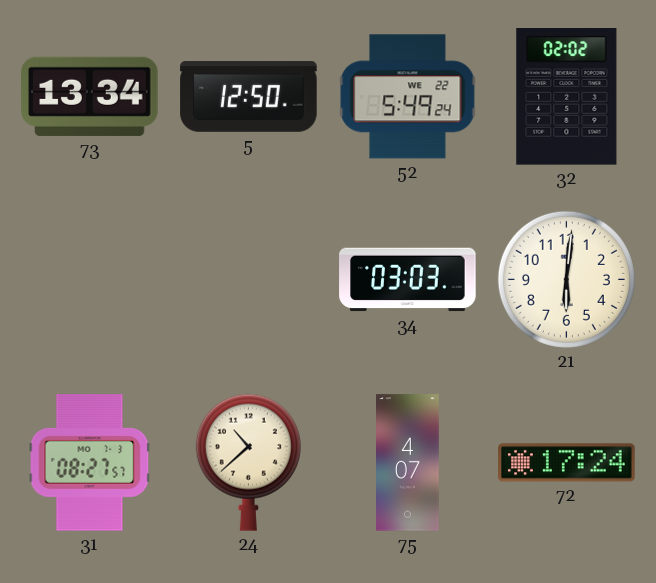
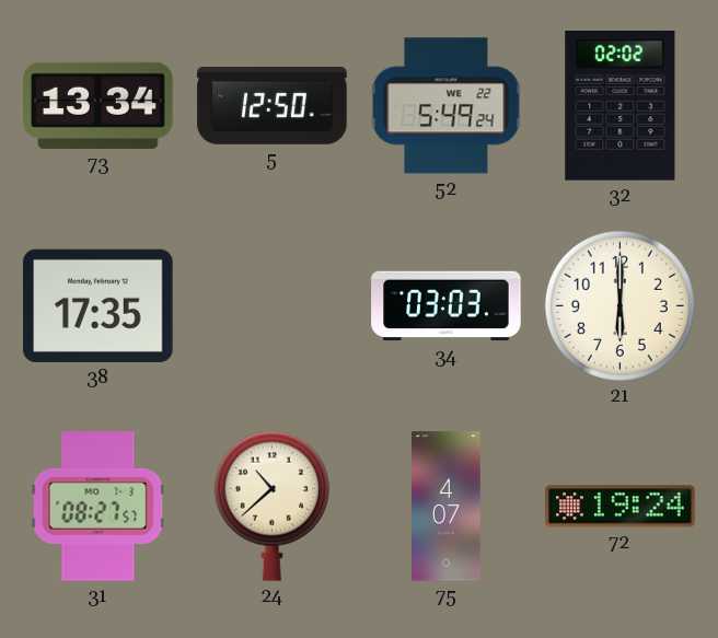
38: none -> 17:35 (99, 305)
21: 6:01 -> 6:00 (619, 305)
72: 17:24 -> 19:24 (621, 507)
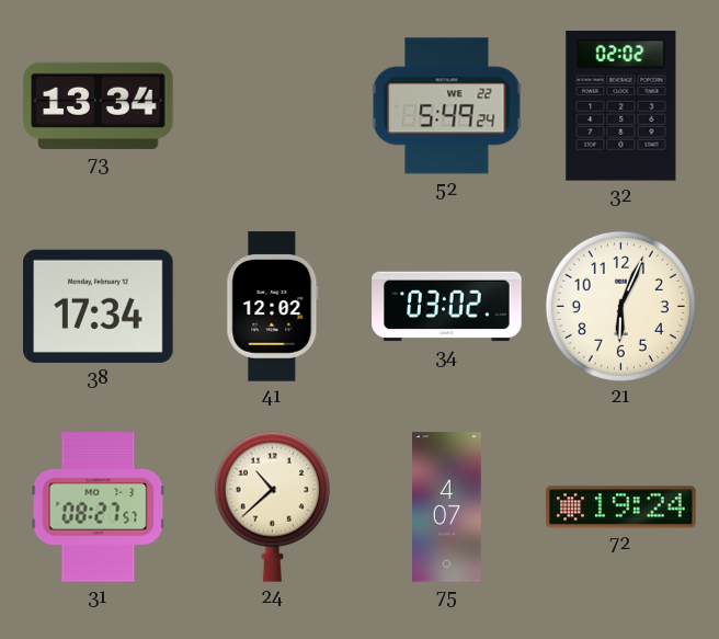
5: 12:50 -> none (273, 106)
38: 17:35 -> 17:34 (99, 306)
41: none -> 12:02 (273, 307)
34: 03:03 -> 03:02 (447, 307)
21: 6:00 -> 6:04 (620, 306)
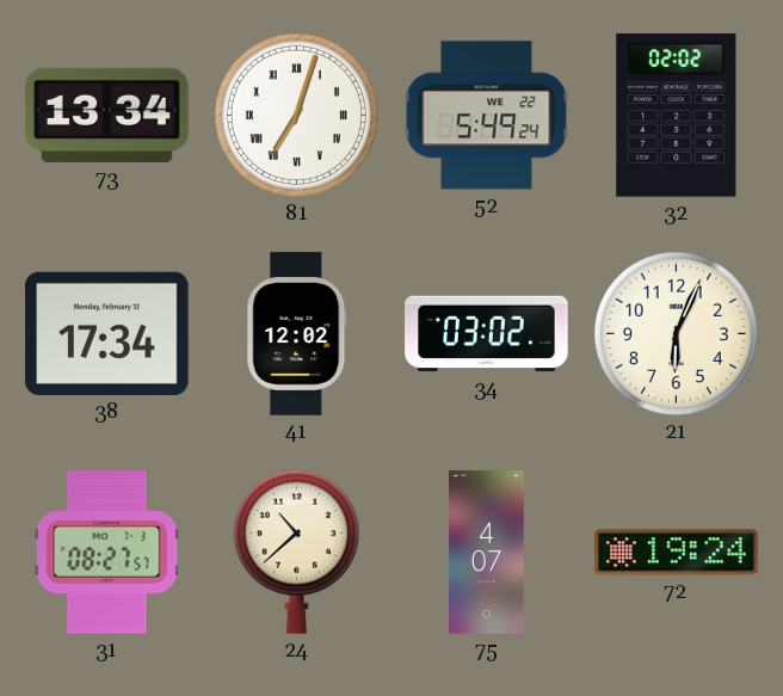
81: none -> 7:03 (296, 115)
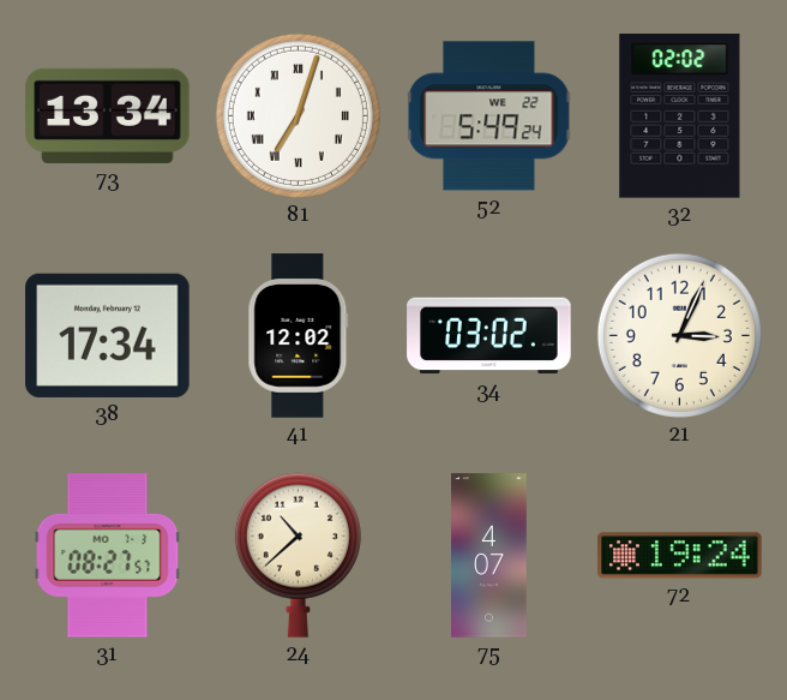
21: 6:04 -> 3:04 (679, 335)
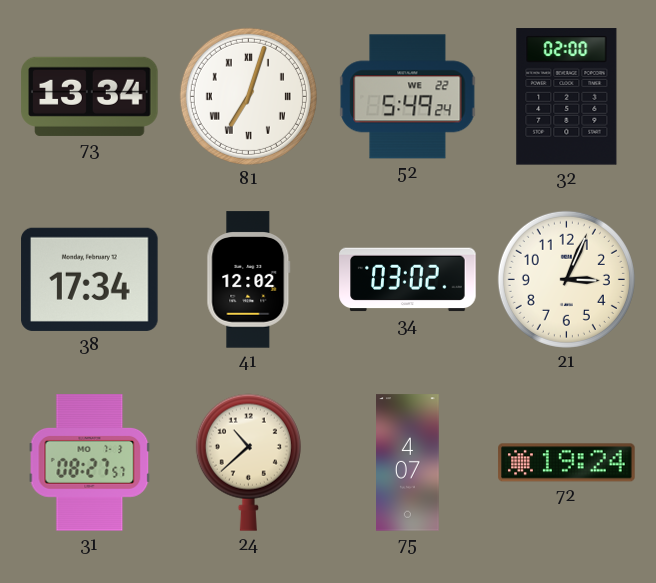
32: 02:02 -> 02:00 (567, 97)
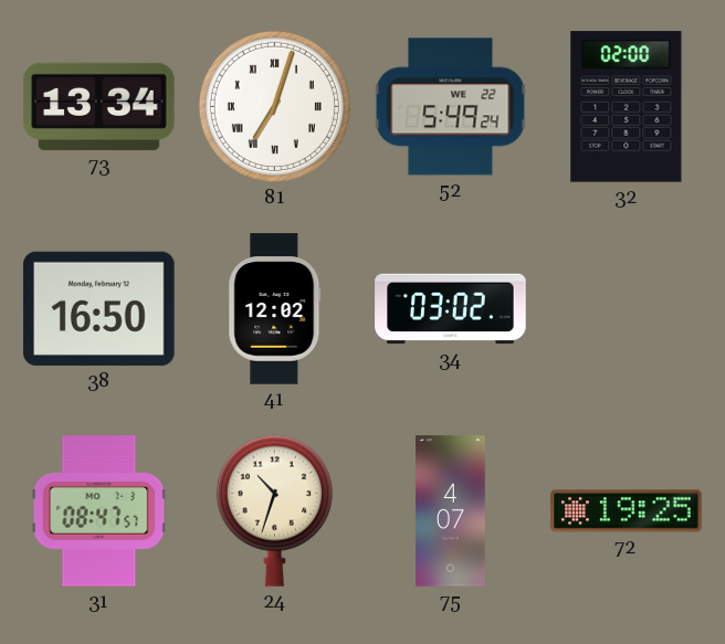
38: 17:34 -> 16:50 (99, 308)
21: 3:04 -> none (566, 279)
31: 08:27 -> 08:47 (99, 511)
24: 10:38 -> 10:33 (274, 510)
72: 19:24 -> 19:25 (627, 511)
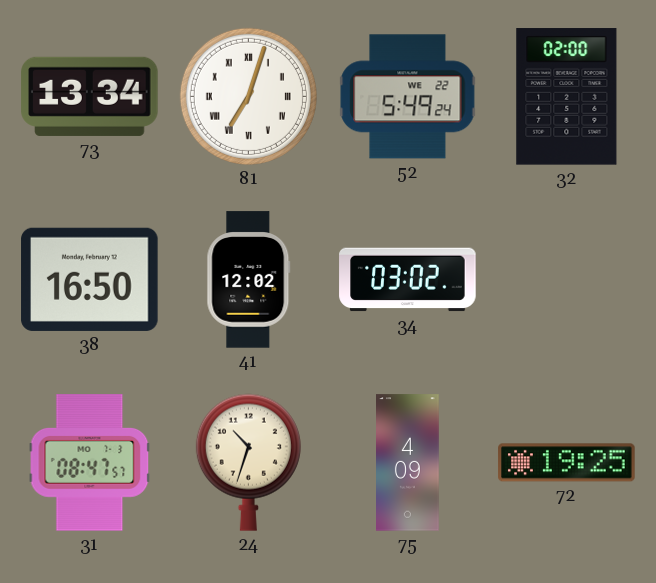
75: 4:07 -> 4:09 (408, 463)
